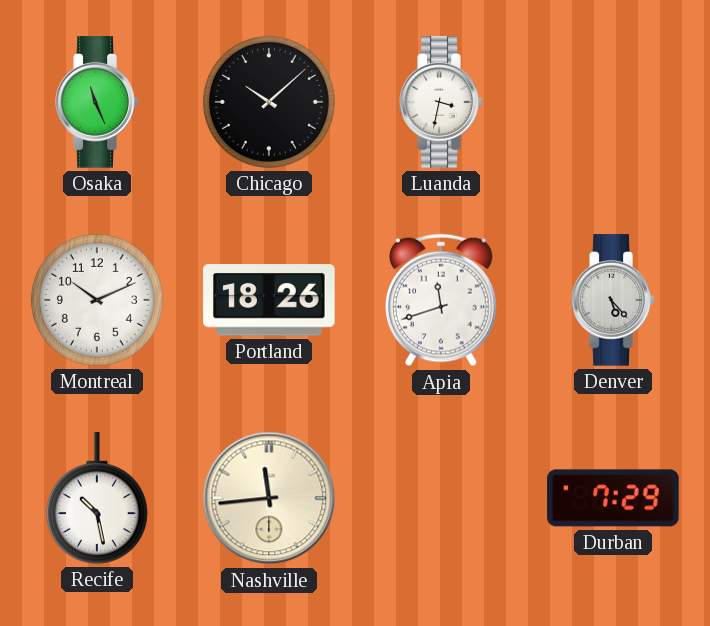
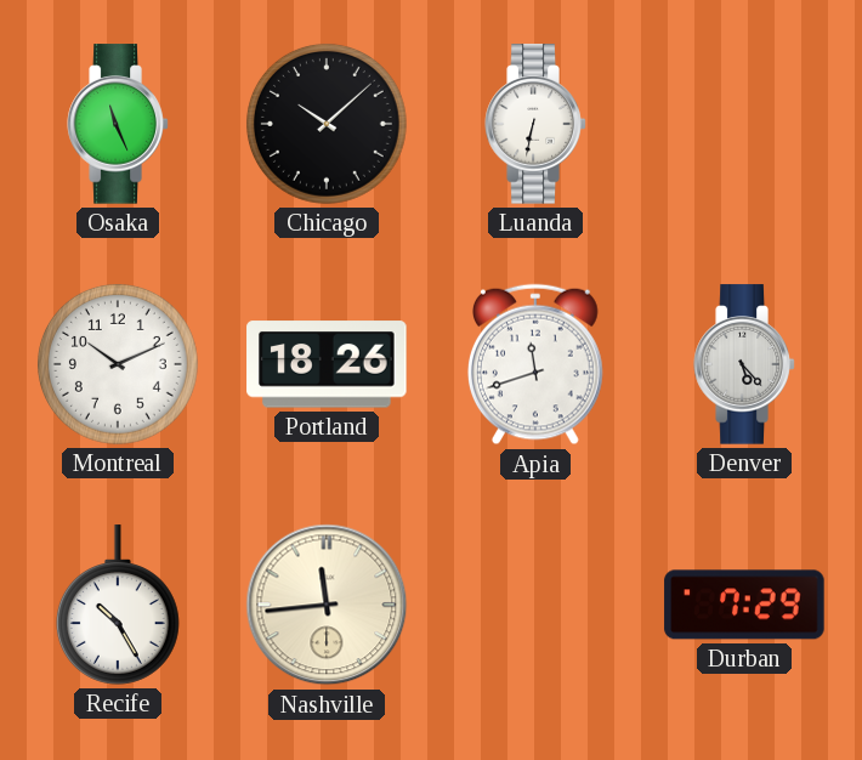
Luanda: 3:32 -> 6:32 (535, 124)
Recife: 10:28 -> 10:25 (118, 605)
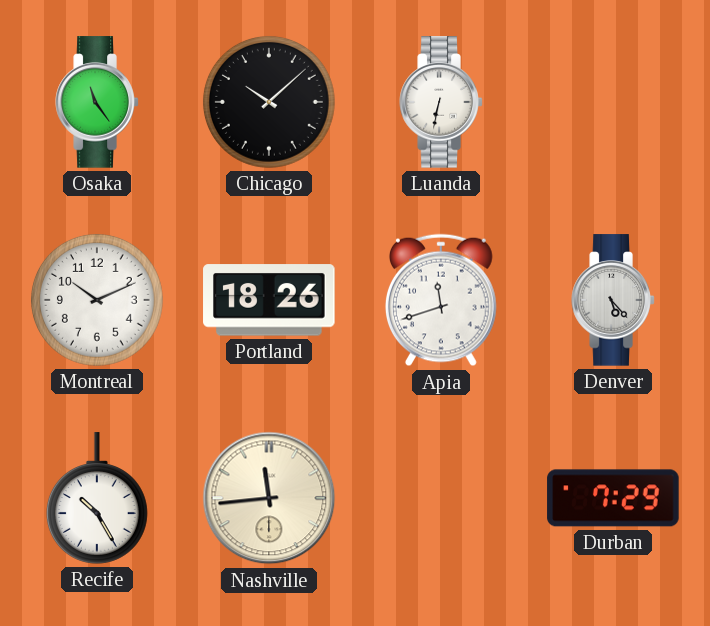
Osaka: 11:26 -> 11:24 (97, 102)
